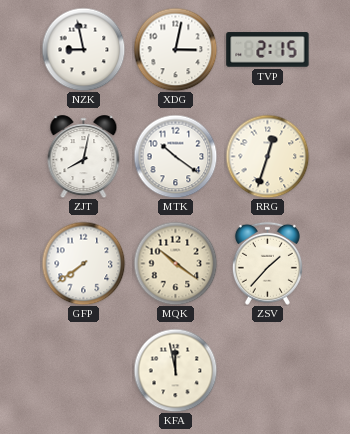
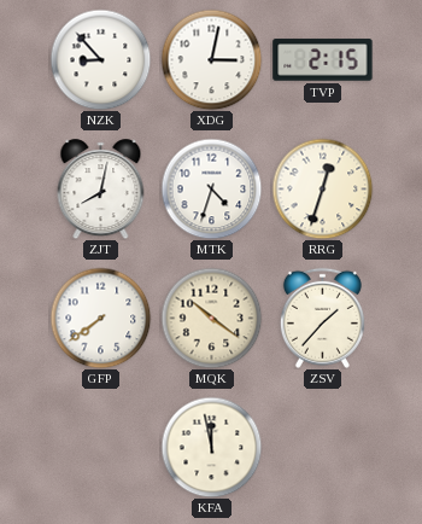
NZK: 8:58 -> 8:53 (100, 59)
MTK: 10:21 -> 4:33 (211, 188)
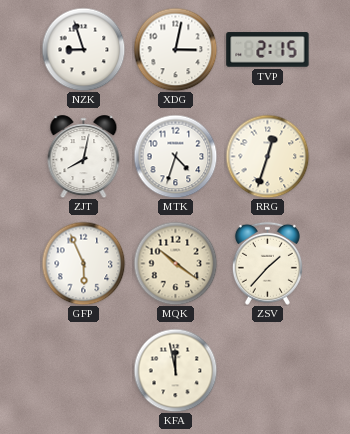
NZK: 8:53 -> 8:57 (83, 49)
GFP: 7:39 -> 5:56 (83, 263)
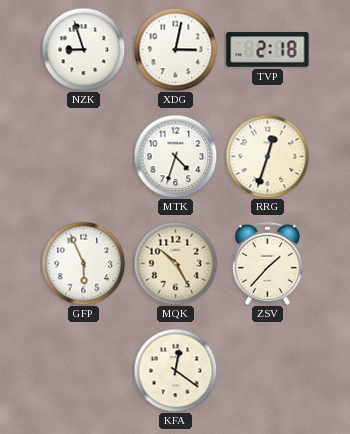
TVP: 2:15 -> 2:18 (268, 50)
ZJT: 8:02 -> none (84, 157)
MQK: 10:21 -> 10:25 (175, 263)
KFA: 11:58 -> 12:21 (175, 370)
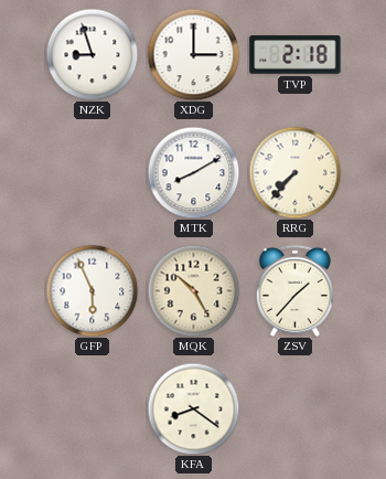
XDG: 3:02 -> 3:00 (193, 54)
MTK: 4:33 -> 8:10 (193, 172)
RRG: 12:33 -> 7:37 (294, 172)
KFA: 12:21 -> 8:21 (193, 408)
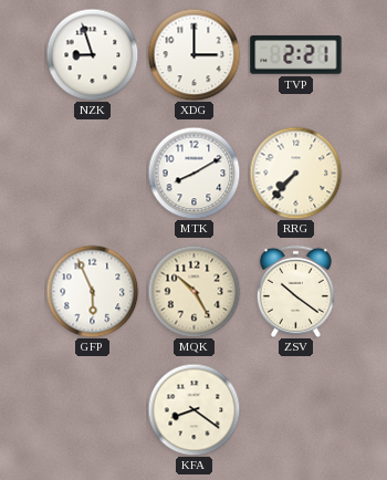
TVP: 2:18 -> 2:21 (296, 55)
ZSV: 1:37 -> 10:21 (295, 291)
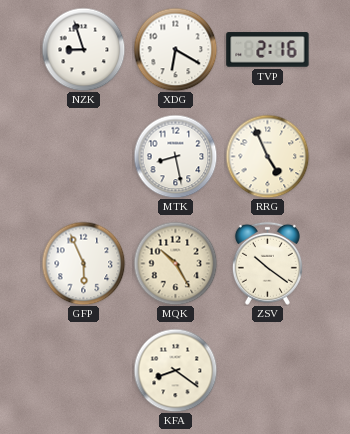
XDG: 3:00 -> 6:20 (175, 49)
TVP: 2:21 -> 2:16 (268, 50)
MTK: 8:10 -> 8:28 (175, 156)
RRG: 7:37 -> 4:56 (267, 156)
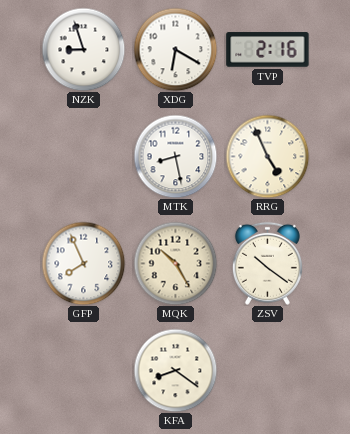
GFP: 5:56 -> 7:56 (83, 263)
